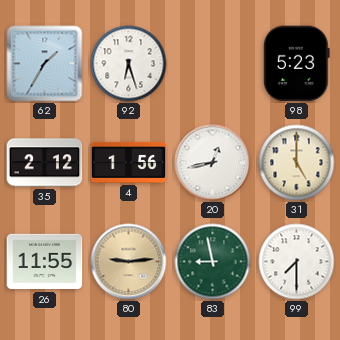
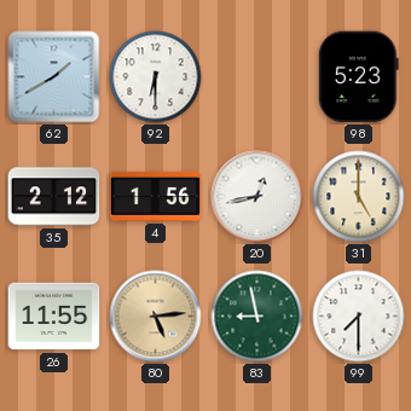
62: 1:35 -> 1:40 (54, 77)
92: 6:27 -> 6:30 (156, 77)
80: 9:14 -> 5:14 (156, 317)
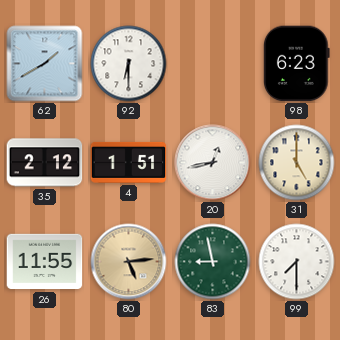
98: 5:23 -> 6:23 (297, 64)
4: 1:56 -> 1:51 (129, 162)
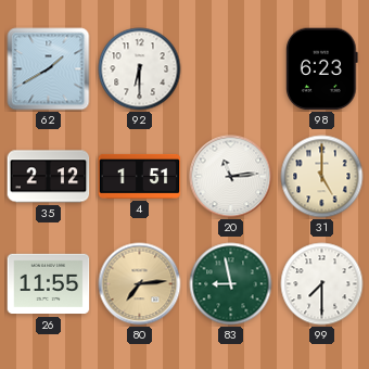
20: 12:43 -> 11:14 (231, 177)
80: 5:14 -> 7:14 (140, 284)
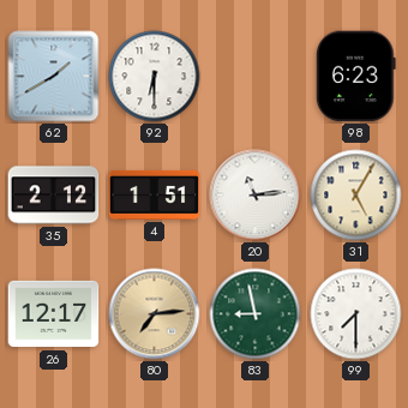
31: 5:00 -> 5:05 (356, 196)
26: 11:55 -> 12:17 (54, 314)
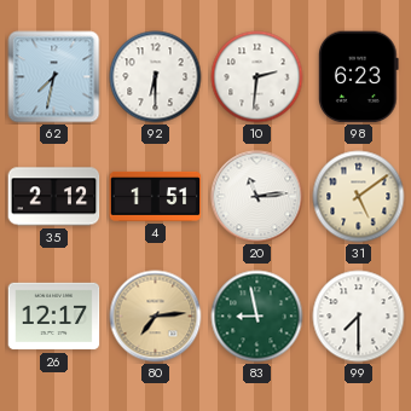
62: 1:40 -> 7:32 (54, 77)
10: none -> 2:31 (257, 77)
31: 5:05 -> 5:09 (359, 197)
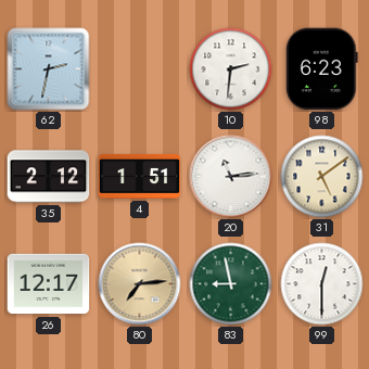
62: 7:32 -> 2:32 (49, 69)
92: 6:30 -> none (156, 77)
99: 7:30 -> 12:30 (322, 284)
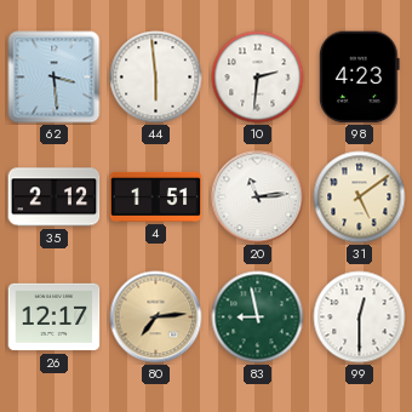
62: 2:32 -> 3:29 (55, 78)
44: none -> 5:59 (156, 78)
98: 6:23 -> 4:23 (360, 78)
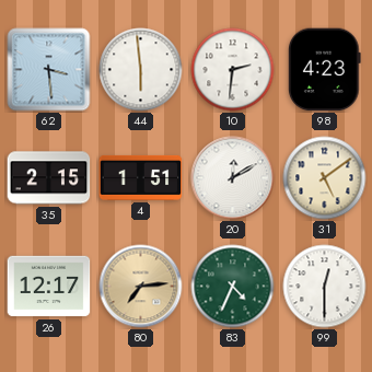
35: 2:12 -> 2:15 (49, 178)
20: 11:14 -> 12:10 (233, 178)
83: 8:58 -> 4:34 (233, 287)
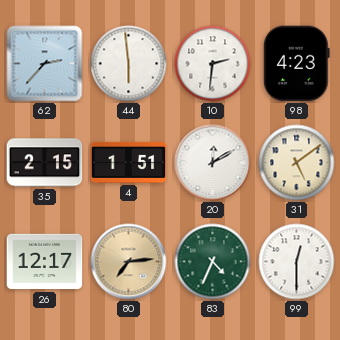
62: 3:29 -> 2:37 (45, 64)
